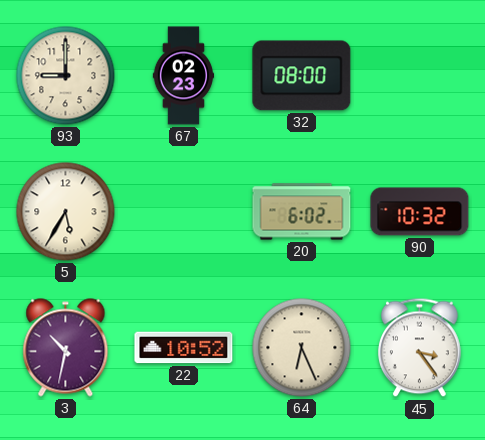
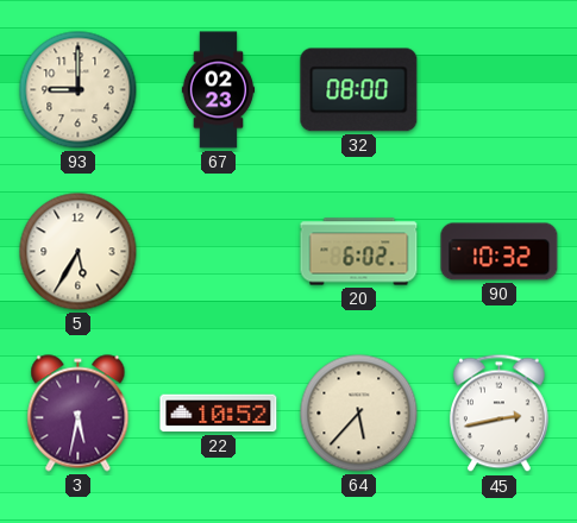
3: 10:32 -> 5:32 (79, 414)
64: 6:26 -> 5:37 (359, 414)
45: 3:24 -> 2:43 (498, 414)
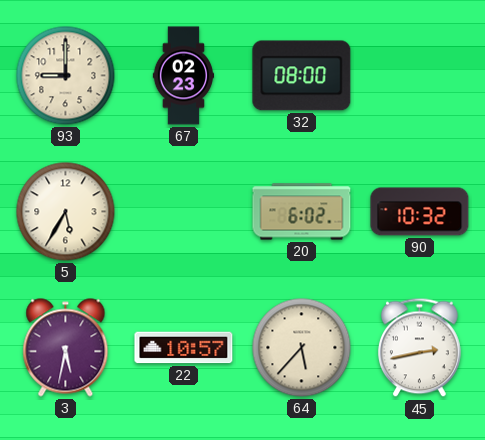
22: 10:52 -> 10:57 (184, 348)
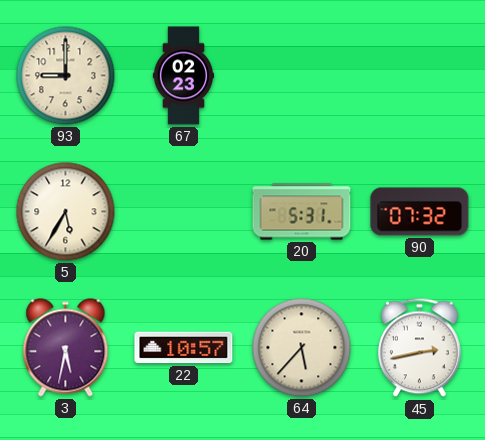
32: 08:00 -> none (302, 76)
20: 6:02 -> 5:31 (302, 212)
90: 10:32 -> 07:32 (420, 212)
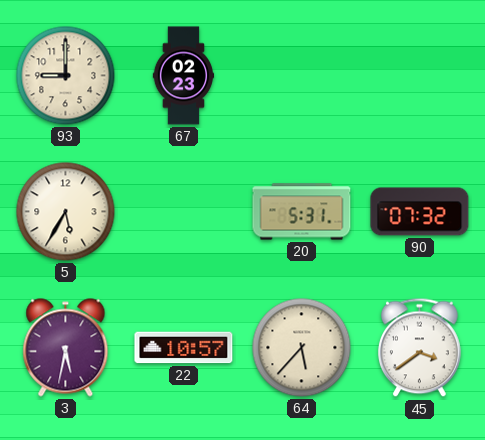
45: 2:43 -> 3:39 (419, 348)
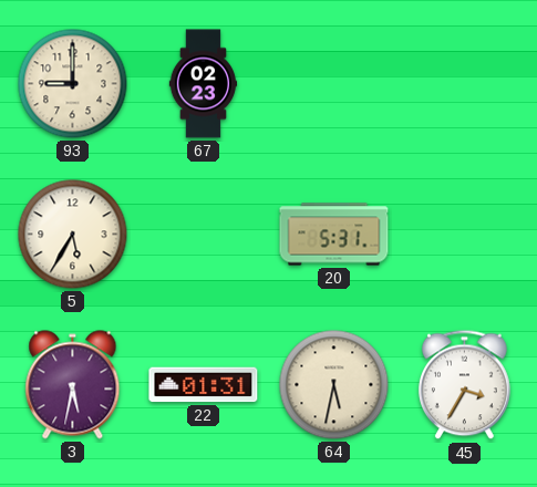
90: 07:32 -> none (420, 212)
22: 10:57 -> 01:31 (204, 385)
64: 5:37 -> 5:32 (334, 385)
45: 3:39 -> 3:35 (464, 385)
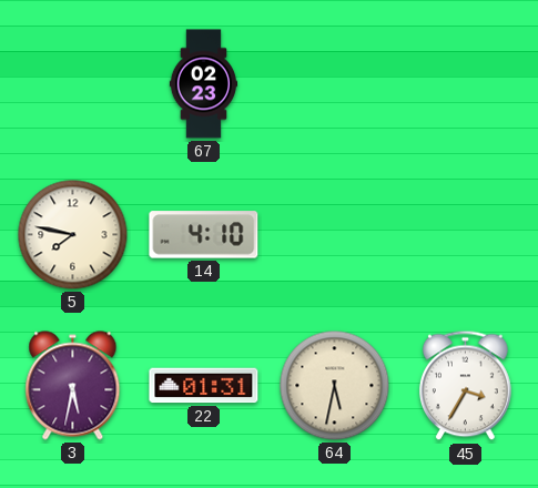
93: 9:00 -> none (73, 84)
5: 5:35 -> 7:47 (73, 235)
14: none -> 4:10 (204, 235)
20: 5:31 -> none (334, 235)
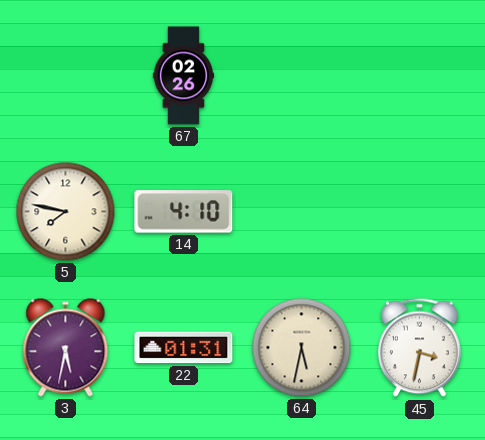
67: 02:23 -> 02:26 (184, 76)
45: 3:35 -> 3:32 (419, 348)
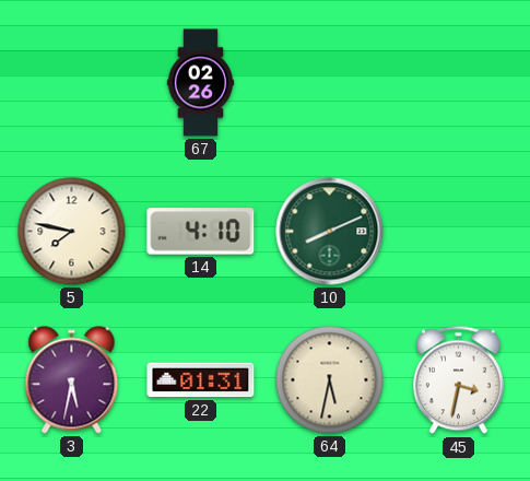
10: none -> 8:11 (330, 232)
